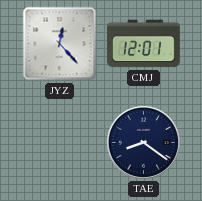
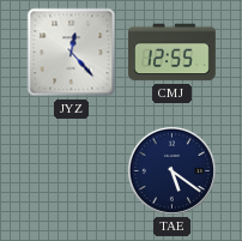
CMJ: 12:01 -> 12:55 (173, 53)
TAE: 8:21 -> 5:21 (171, 170)
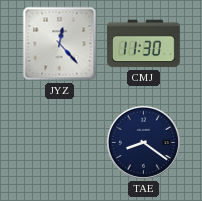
CMJ: 12:55 -> 11:30 (144, 44)
TAE: 5:21 -> 8:21 (143, 142)
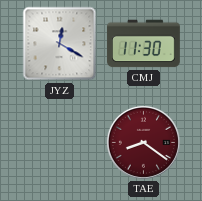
JYZ: 12:23 -> 12:20 (60, 44)
TAE dial: navy -> burgundy (143, 142)
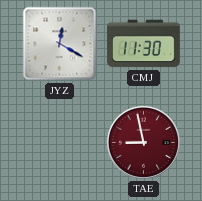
TAE: 8:21 -> 8:58 (143, 142)
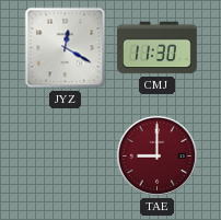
TAE: 8:58 -> 9:00 (156, 155)
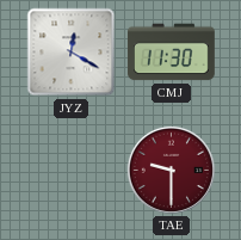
TAE: 9:00 -> 9:30 (171, 170)
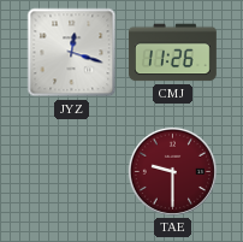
JYZ: 12:20 -> 12:18 (72, 53)
CMJ: 11:30 -> 11:26 (173, 53)
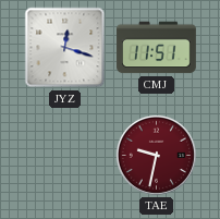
CMJ: 11:26 -> 11:51 (157, 48)
TAE: 9:30 -> 9:32 (156, 155)
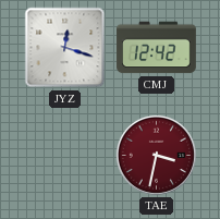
CMJ: 11:51 -> 12:42 (157, 48)
TAE: 9:32 -> 3:32 (156, 155)
